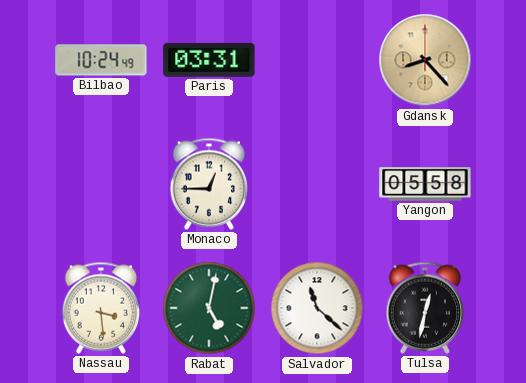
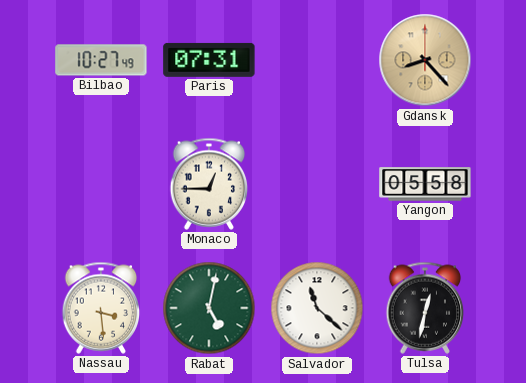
Bilbao: 10:24 -> 10:27 (101, 60)
Paris: 03:31 -> 07:31 (209, 60)
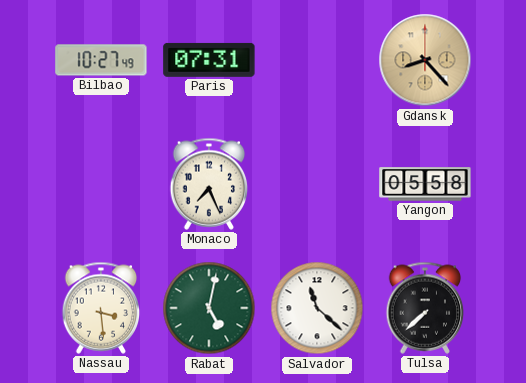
Monaco: 12:45 -> 7:26 (209, 184)
Tulsa: 12:32 -> 7:38 (425, 308)
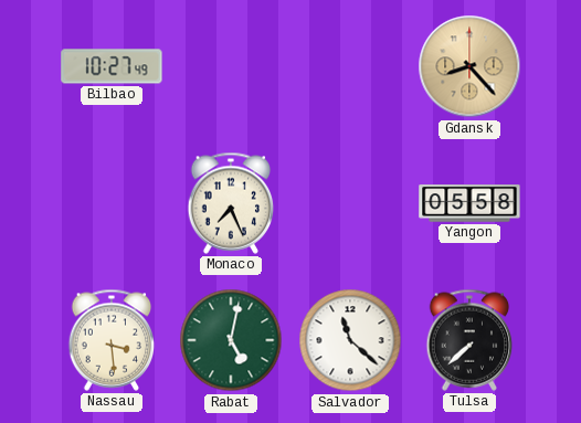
Paris: 07:31 -> none (209, 60)
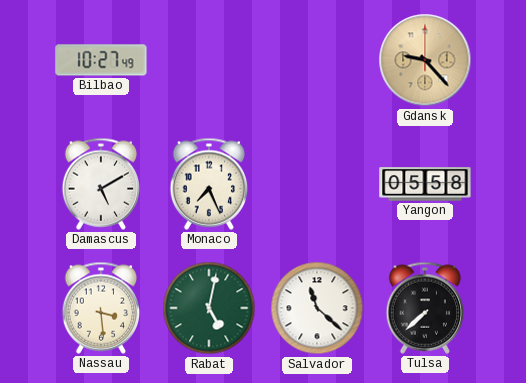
Gdansk: 8:23 -> 9:23 (425, 60)
Damascus: none -> 5:10 (101, 184)
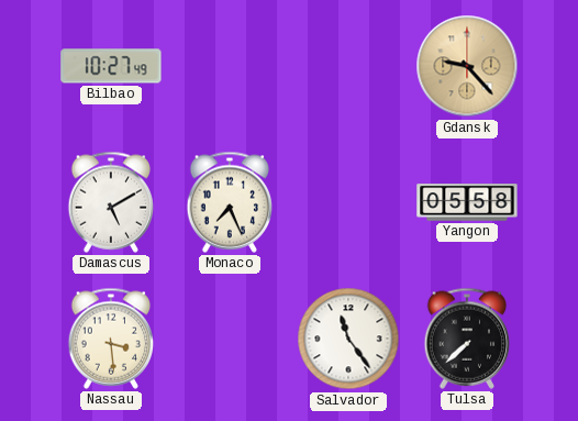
Rabat: 5:02 -> none (209, 308)
Salvador: 11:22 -> 11:24 (348, 339)
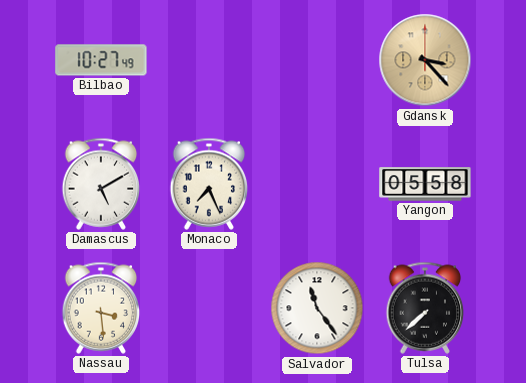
Gdansk: 9:23 -> 3:23 (425, 60)
